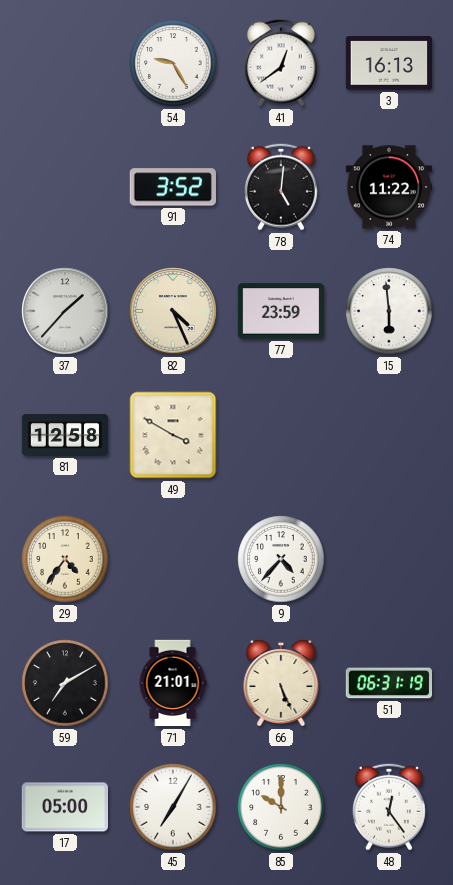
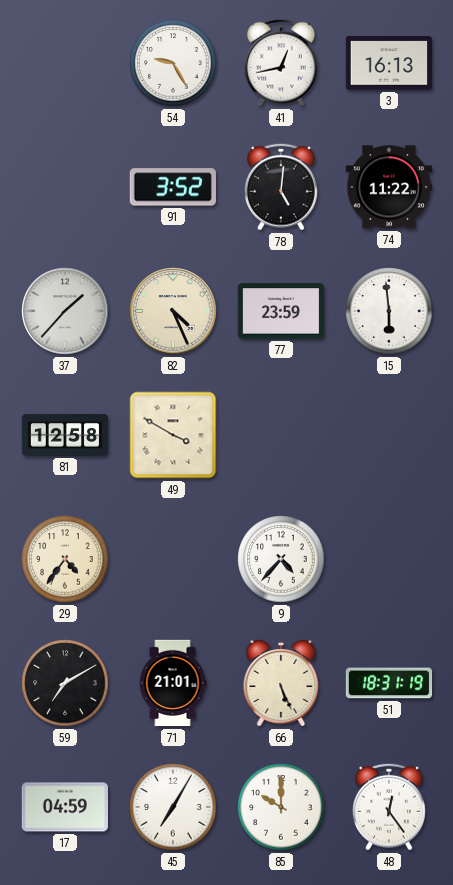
41: 12:39 -> 12:43 (281, 63)
51: 06:31 -> 18:31 (389, 683)
17: 05:00 -> 04:59 (64, 807)
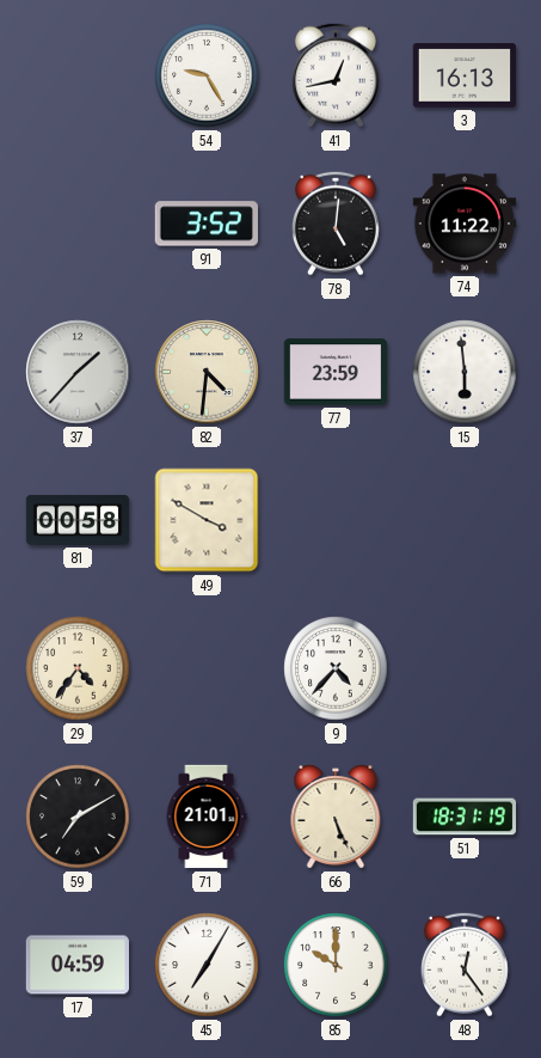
82: 4:26 -> 4:31 (207, 372)
81: 12:58 -> 00:58 (78, 520)
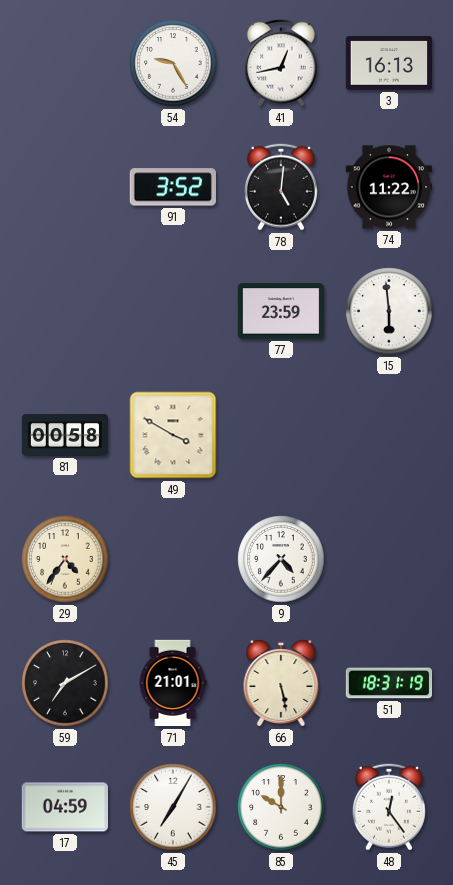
37: 1:37 -> none (78, 372)
82: 4:31 -> none (207, 372)
66: 5:26 -> 5:28 (281, 684)
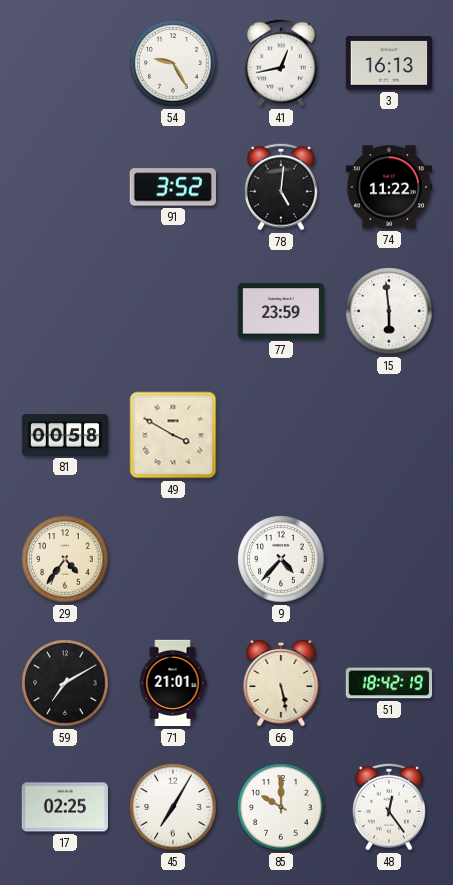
51: 18:31 -> 18:42 (389, 683)
17: 04:59 -> 02:25 (64, 807)
